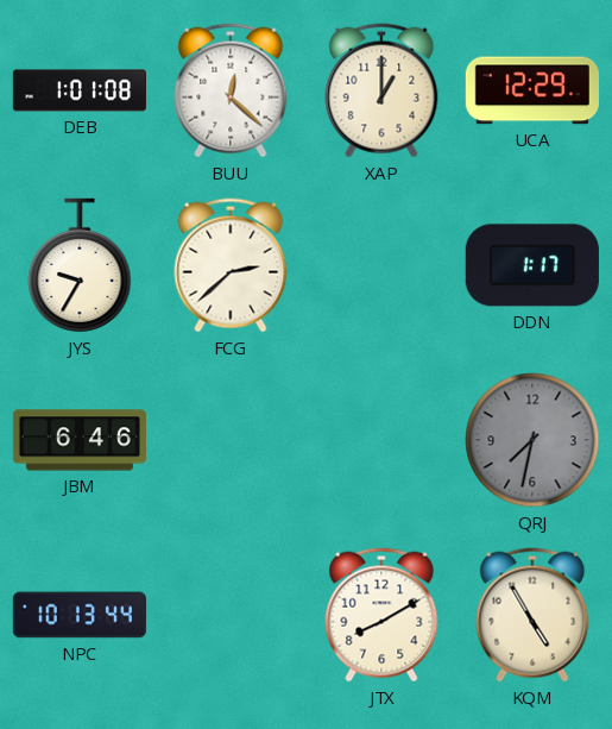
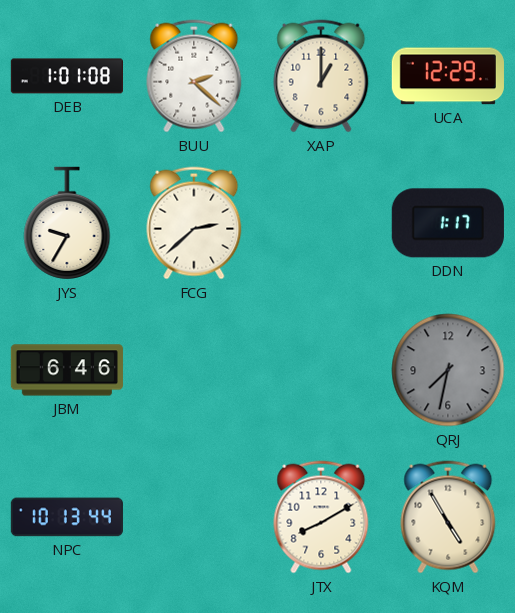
BUU: 12:22 -> 2:22 (194, 76)
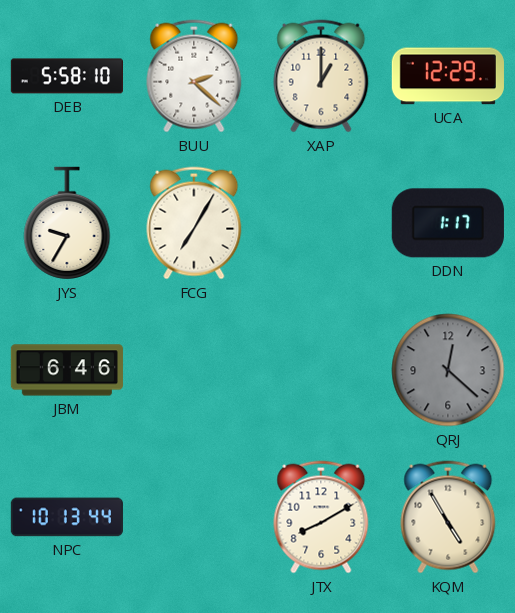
DEB: 1:01 -> 5:58 (66, 76)
FCG: 2:38 -> 7:05 (194, 223)
QRJ: 7:32 -> 12:22 (448, 370)
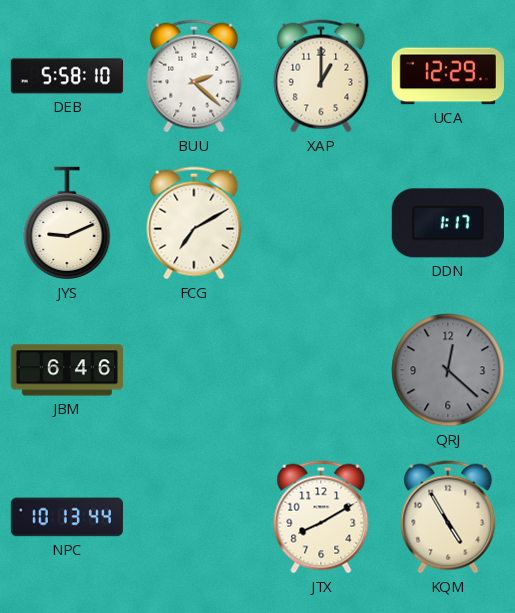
JYS: 9:35 -> 9:11 (67, 223)
FCG: 7:05 -> 7:10 (194, 223)
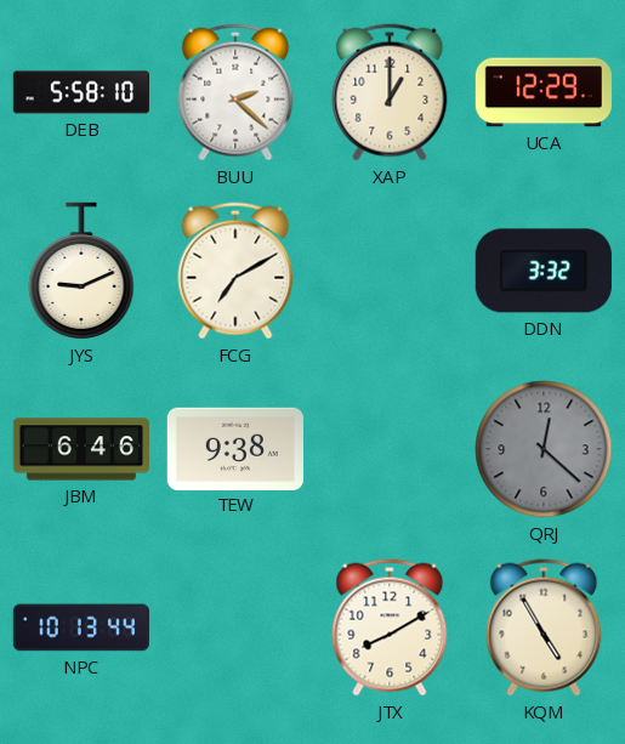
DDN: 1:17 -> 3:32 (544, 271)
TEW: none -> 9:38 (235, 448)
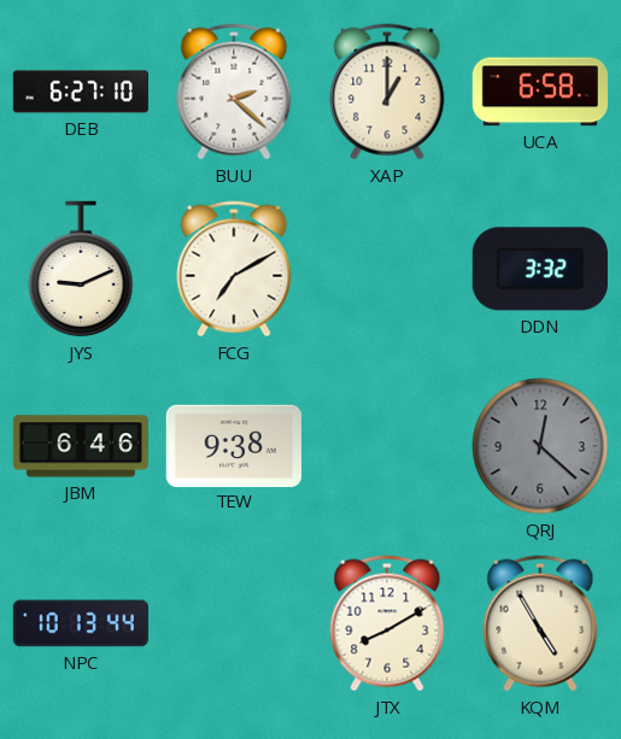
DEB: 5:58 -> 6:27 (80, 92)
UCA: 12:29 -> 6:58 (540, 92)
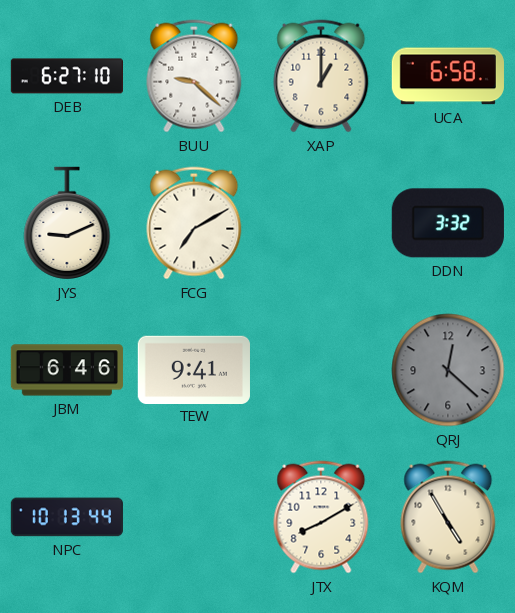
BUU: 2:22 -> 9:22 (194, 76)
TEW: 9:38 -> 9:41 (194, 369)
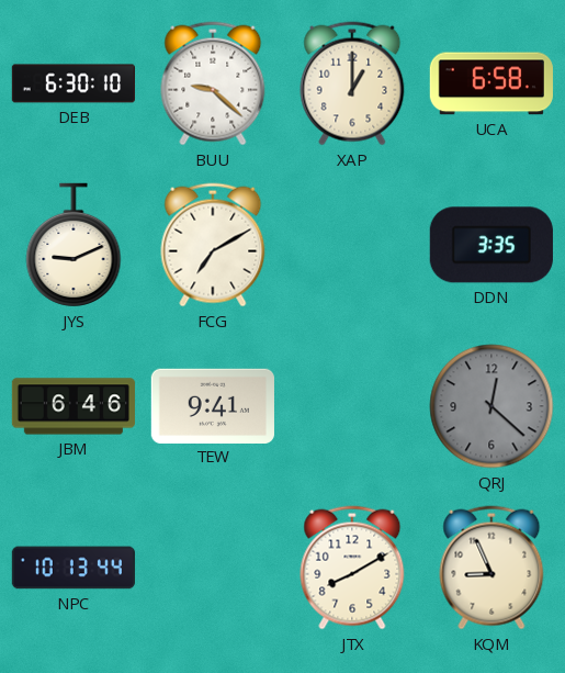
DEB: 6:27 -> 6:30 (72, 83)
DDN: 3:32 -> 3:35 (491, 245)
KQM: 4:55 -> 8:56 (491, 568)
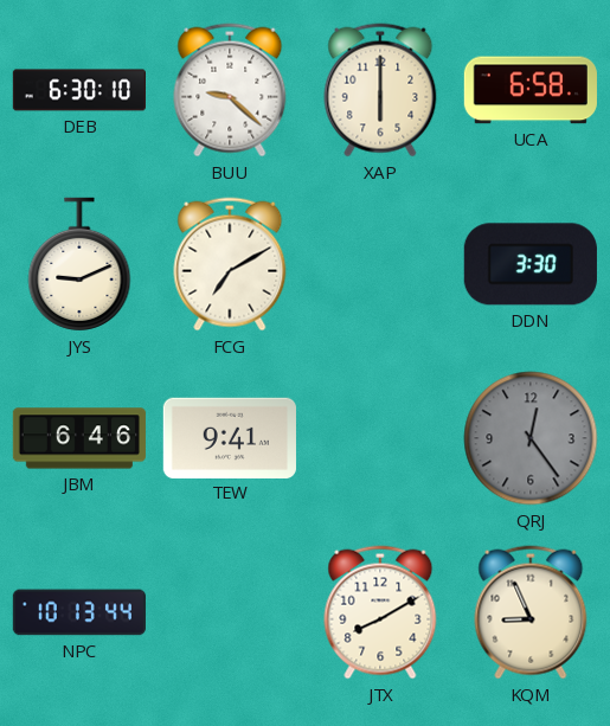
XAP: 1:00 -> 6:00 (380, 90)
DDN: 3:35 -> 3:30 (531, 264)
QRJ: 12:22 -> 12:24 (531, 438)
